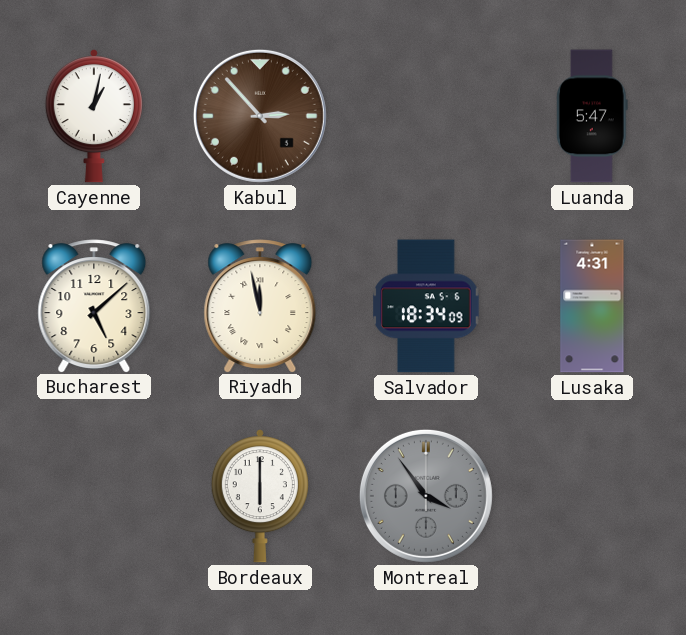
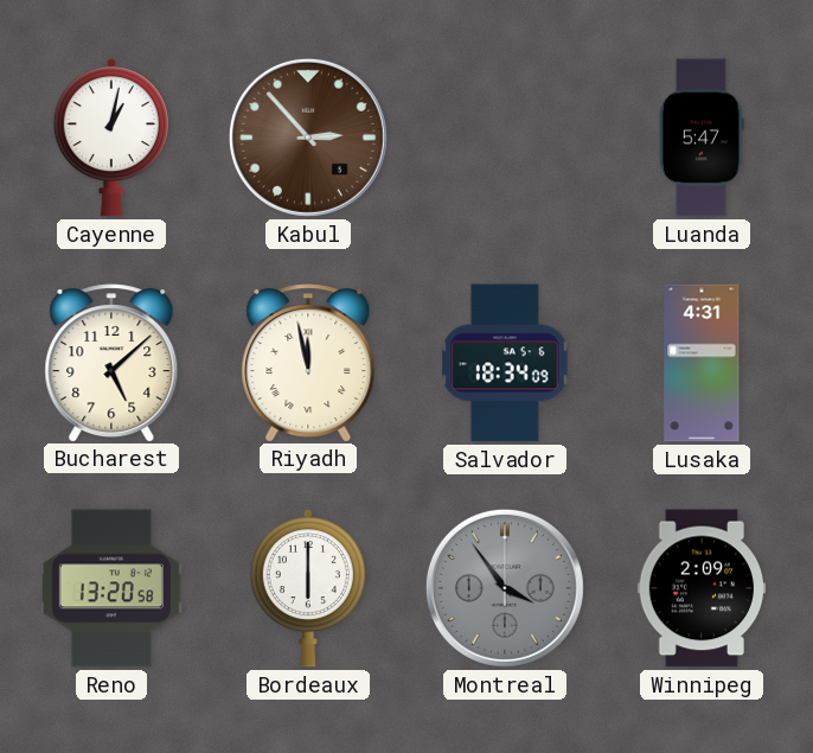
Reno: none -> 13:20 (111, 588)
Winnipeg: none -> 2:09 (700, 588)
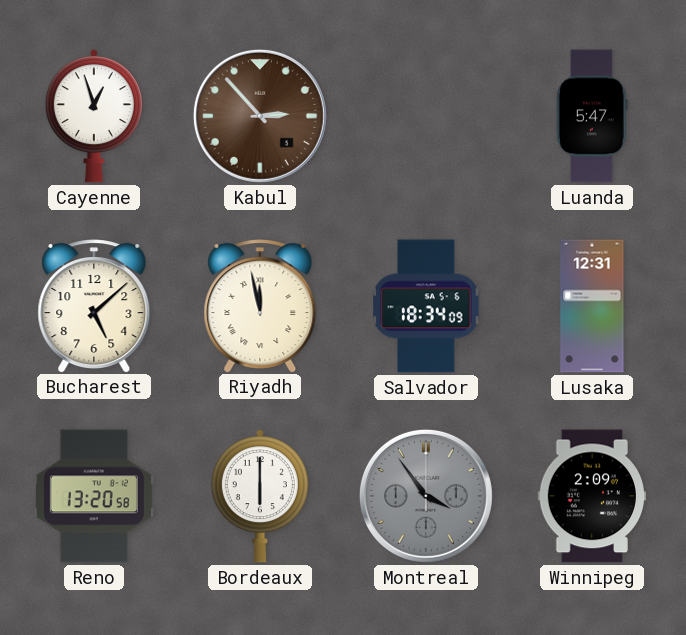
Cayenne: 1:02 -> 12:57 (94, 116)
Lusaka: 4:31 -> 12:31 (592, 306)
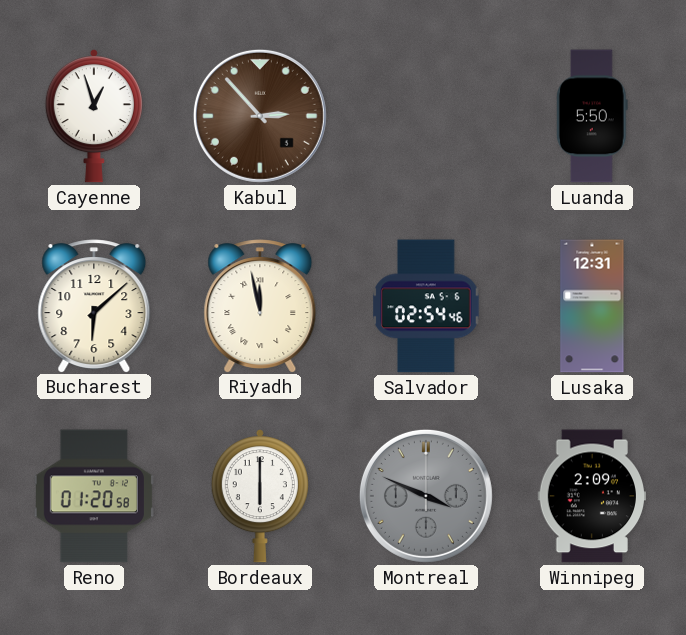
Luanda: 5:47 -> 5:50 (592, 116)
Bucharest: 5:08 -> 6:08 (94, 306)
Salvador: 18:34 -> 02:54 (426, 306)
Reno: 13:20 -> 01:20 (94, 496)
Montreal: 3:54 -> 3:49 (426, 496)
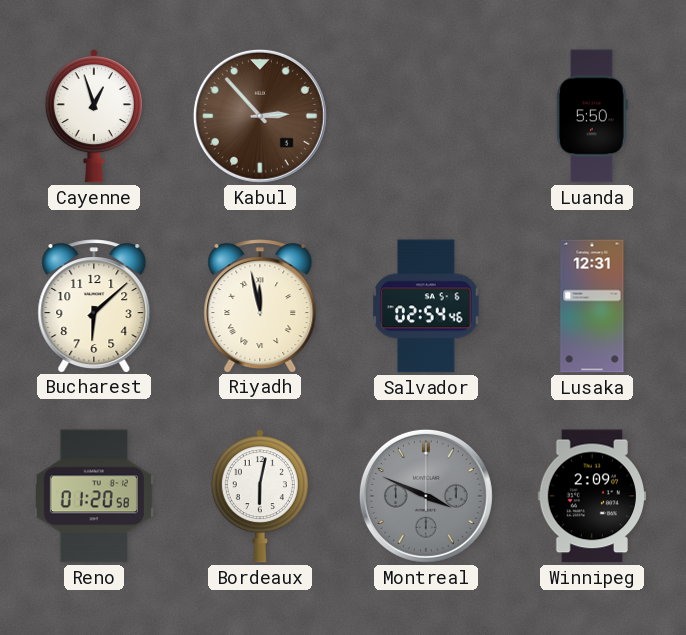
Bordeaux: 6:00 -> 6:02 (260, 496)
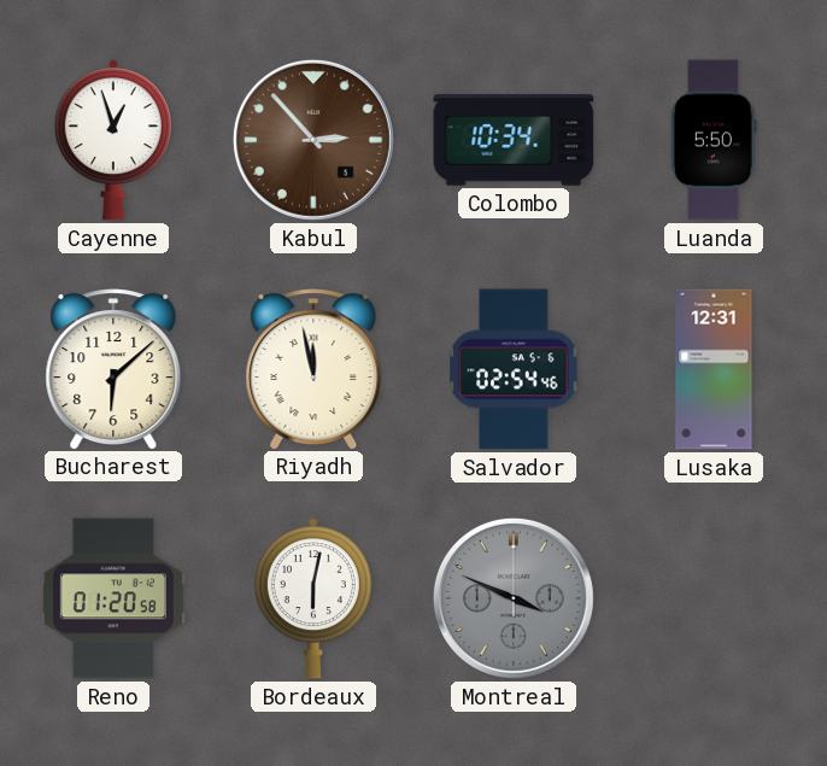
Colombo: none -> 10:34 (514, 140)
Winnipeg: 2:09 -> none (591, 496)
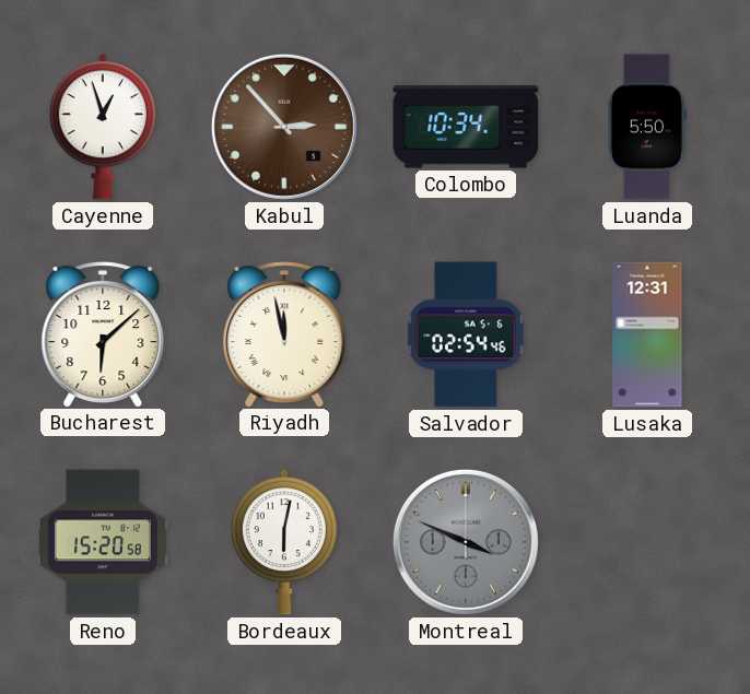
Reno: 01:20 -> 15:20 (103, 542)
